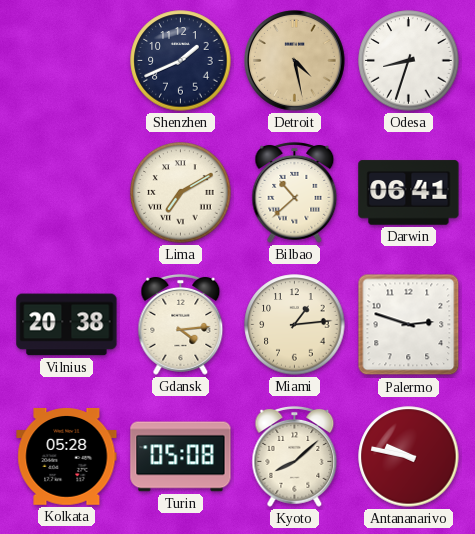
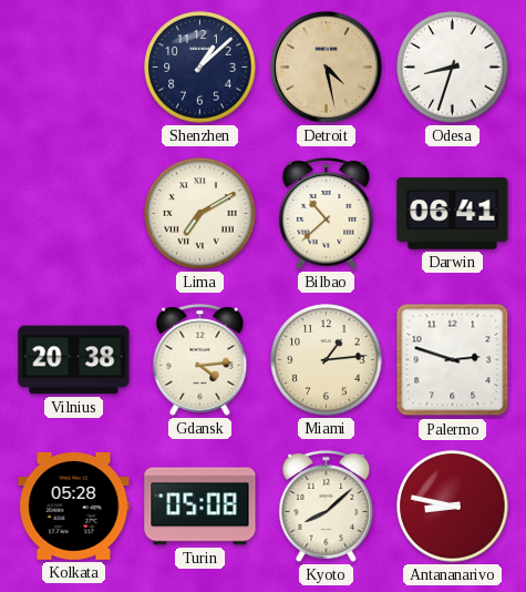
Shenzhen: 1:41 -> 1:08 (200, 68)
Antananarivo: 9:47 -> 8:47 (453, 507)
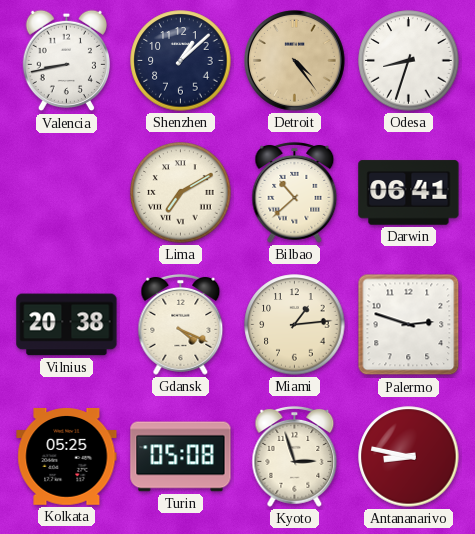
Valencia: none -> 8:43 (66, 61)
Detroit: 4:28 -> 4:24 (295, 61)
Gdansk: 4:14 -> 4:19 (181, 324)
Kolkata: 05:28 -> 05:25 (67, 457)
Kyoto: 8:08 -> 2:57 (295, 456)
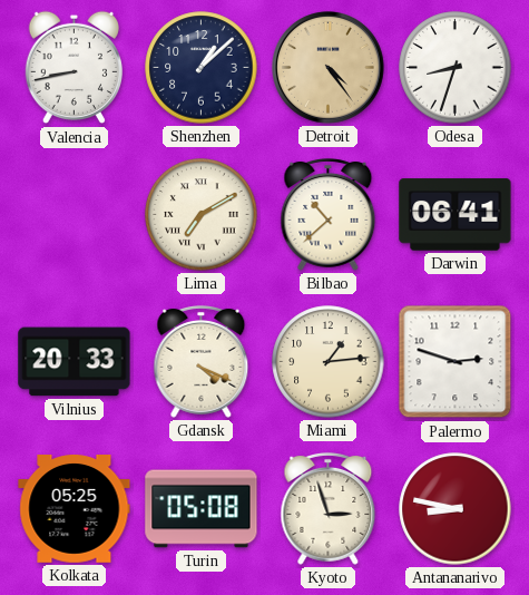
Vilnius: 20:38 -> 20:33 (75, 362)
